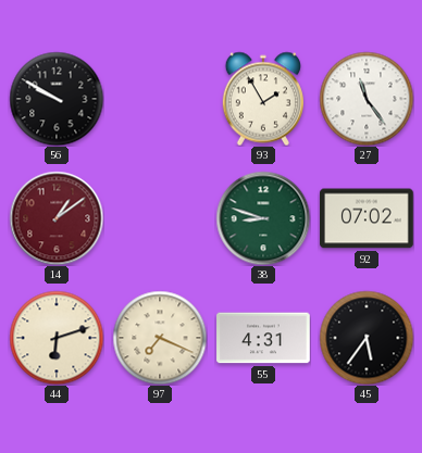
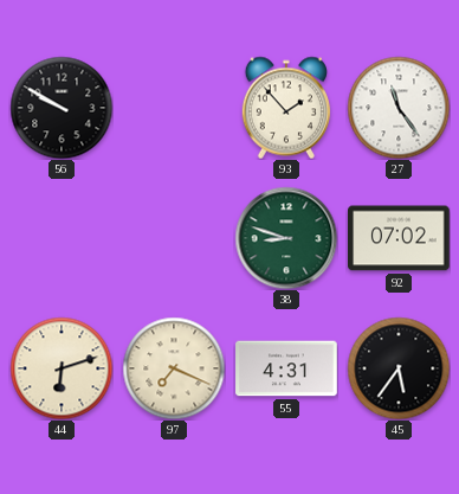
93: 1:55 -> 1:53 (285, 108)
14: 1:09 -> none (57, 218)
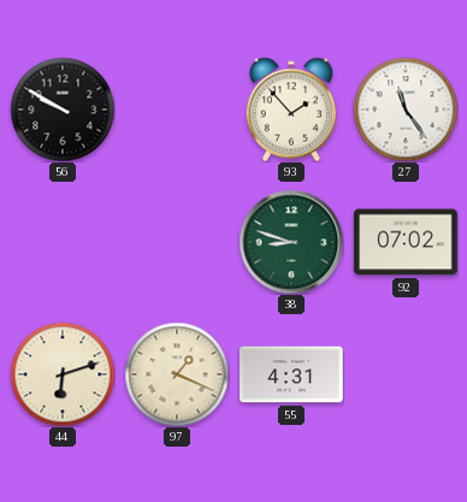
97: 7:19 -> 1:19 (177, 374)
45: 5:36 -> none (399, 368)
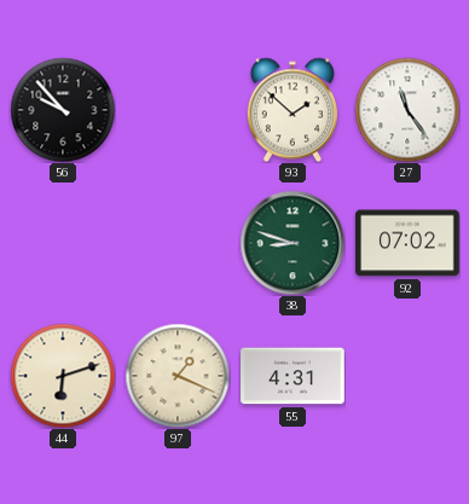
56: 9:50 -> 9:53 (63, 110)
93: 1:53 -> 1:52 (291, 110)
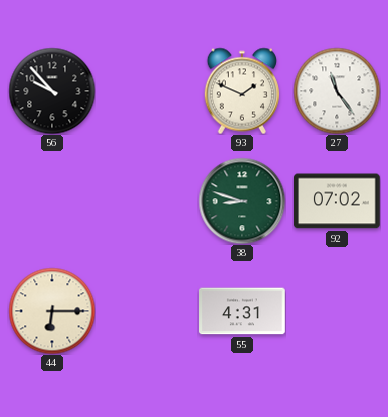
93: 1:52 -> 1:49 (241, 91)
44: 6:12 -> 6:15 (52, 311)
97: 1:19 -> none (178, 376)
